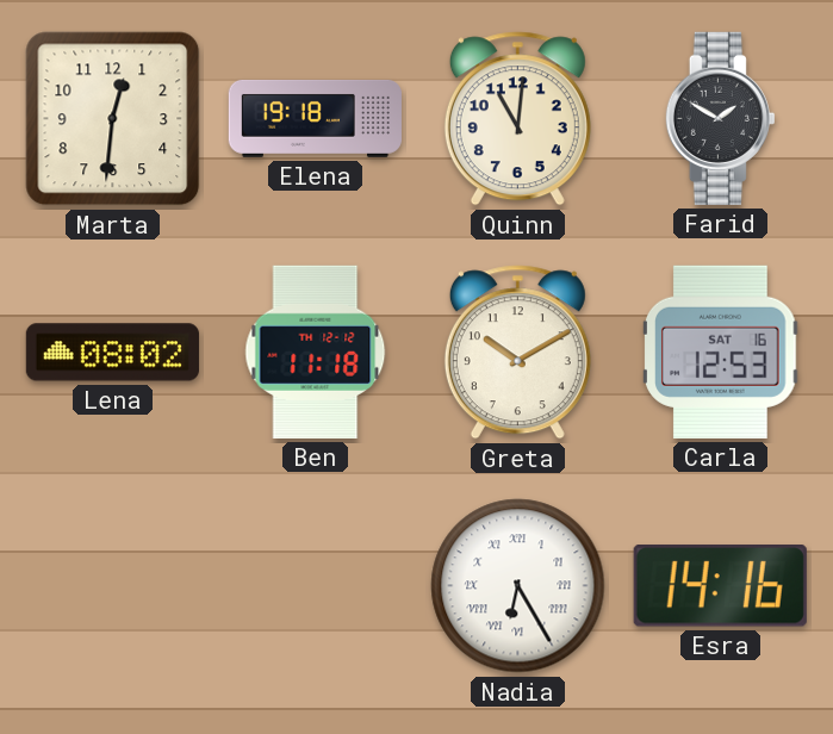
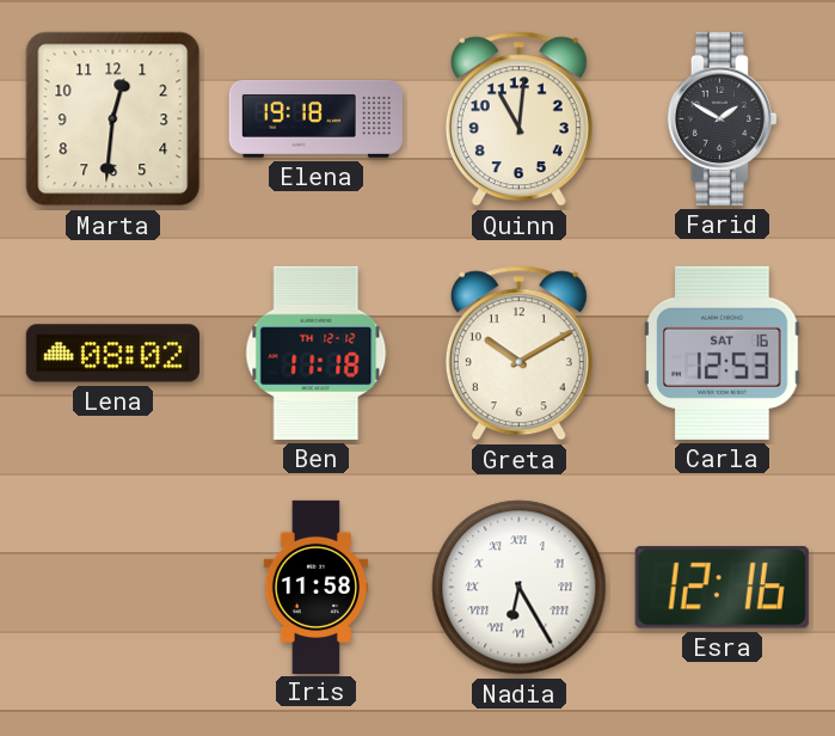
Iris: none -> 11:58 (317, 587)
Esra: 14:16 -> 12:16 (722, 588)
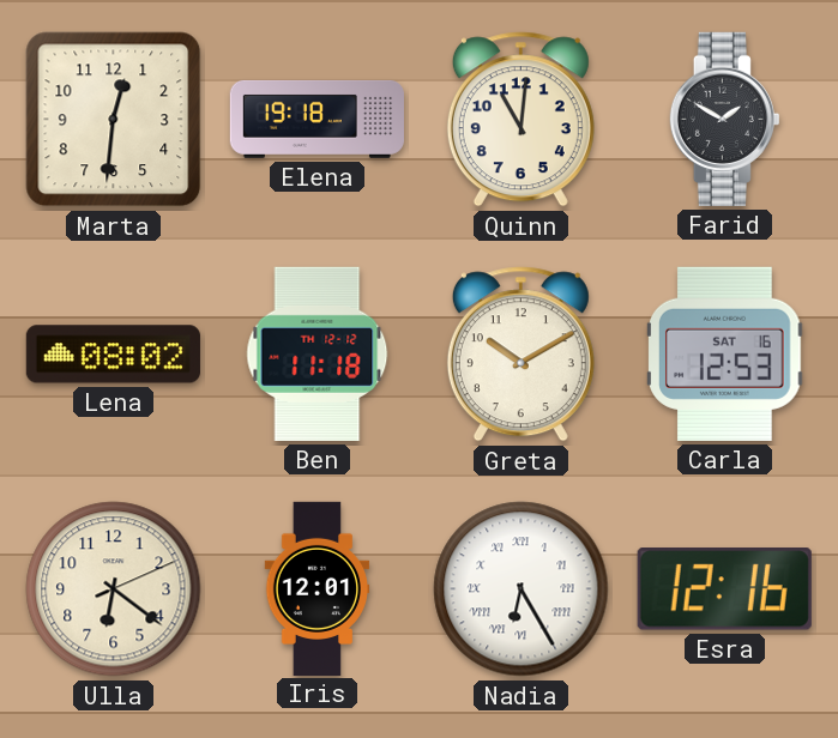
Ulla: none -> 6:21 (114, 589)
Iris: 11:58 -> 12:01 (318, 588)
